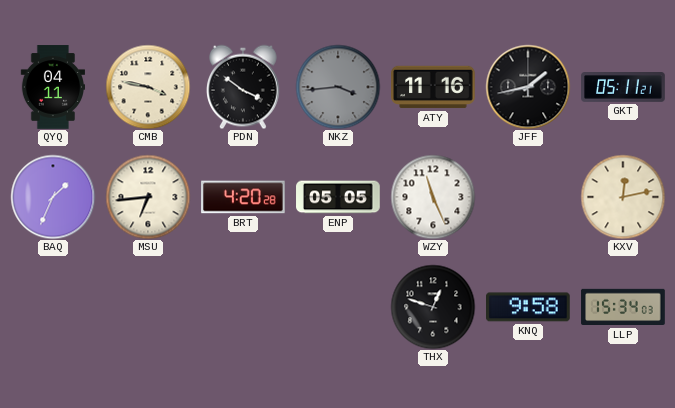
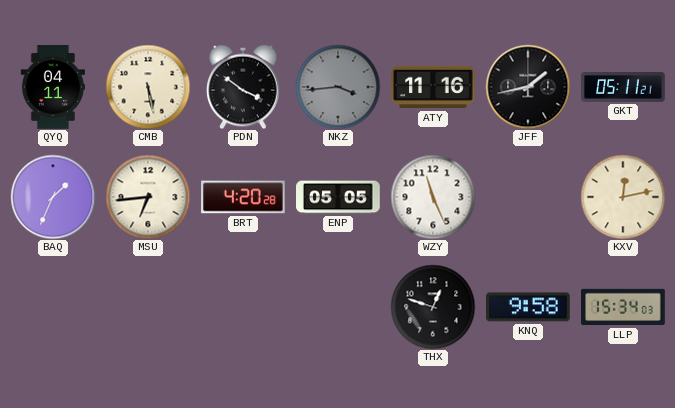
CMB: 3:47 -> 5:28 (148, 87)
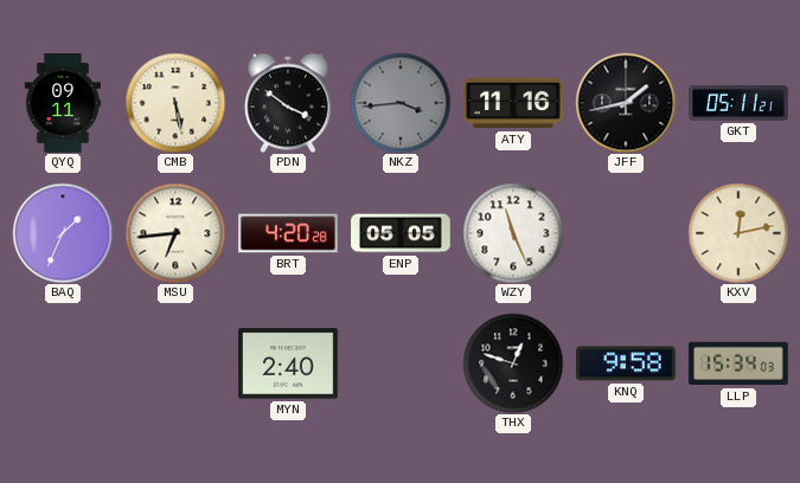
QYQ: 04:11 -> 09:11 (62, 103)
MYN: none -> 2:40 (288, 363)
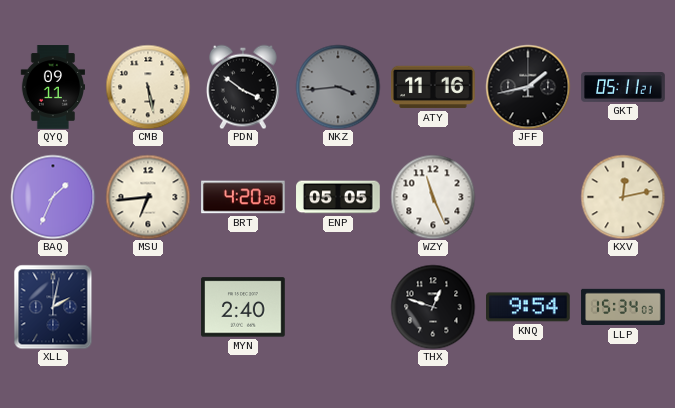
XLL: none -> 2:02 (53, 307)
KNQ: 9:58 -> 9:54 (529, 307)
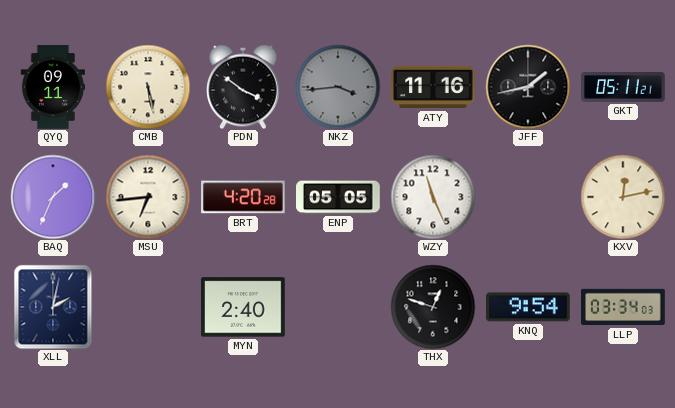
LLP: 15:34 -> 03:34 (623, 307)
